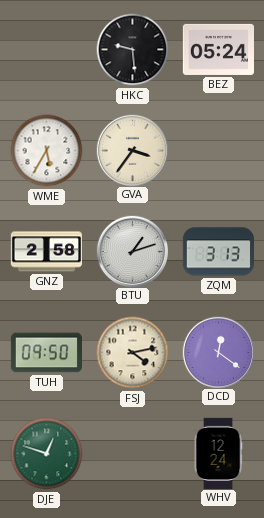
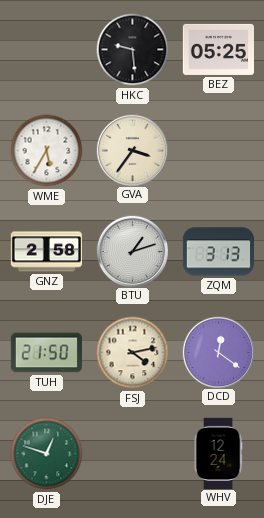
BEZ: 05:24 -> 05:25 (218, 49)
TUH: 09:50 -> 21:50 (46, 353)
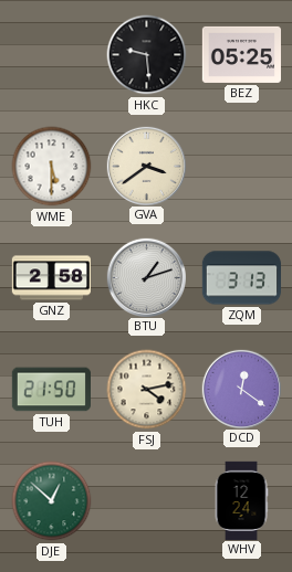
WME: 5:35 -> 5:30 (52, 167)
GVA: 3:36 -> 3:39 (146, 166)
DJE: 12:48 -> 12:52 (52, 501)
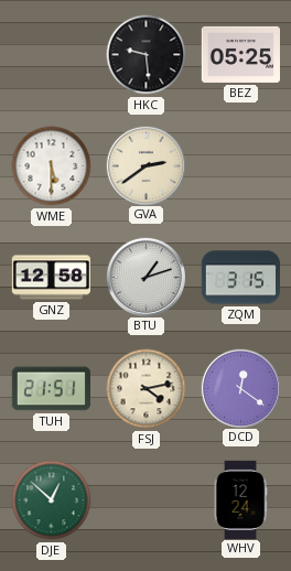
GVA: 3:39 -> 2:39 (145, 165)
GNZ: 2:58 -> 12:58 (51, 278)
ZQM: 3:13 -> 3:15 (240, 278)
TUH: 21:50 -> 21:51 (51, 389)
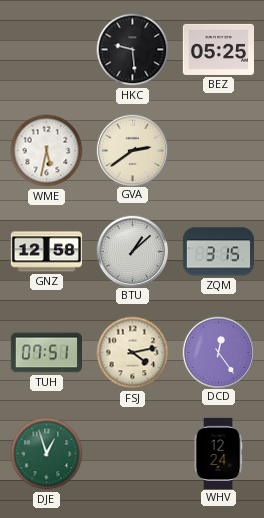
WME: 5:30 -> 5:32 (47, 151)
BTU: 1:12 -> 1:08 (132, 251)
TUH: 21:51 -> 07:51 (46, 353)
DCD: 12:21 -> 12:24 (218, 352)
DJE: 12:52 -> 12:57 (47, 454)
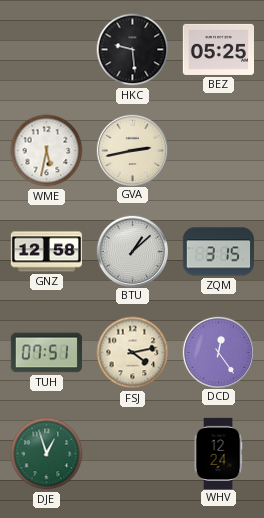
GVA: 2:39 -> 2:43 (132, 150)
